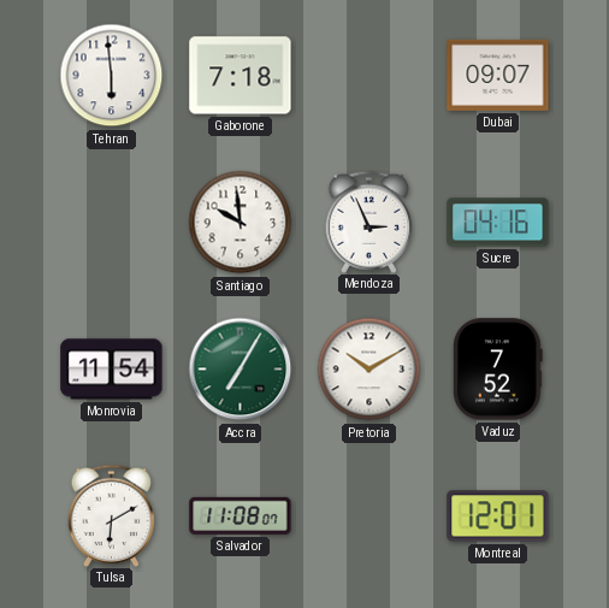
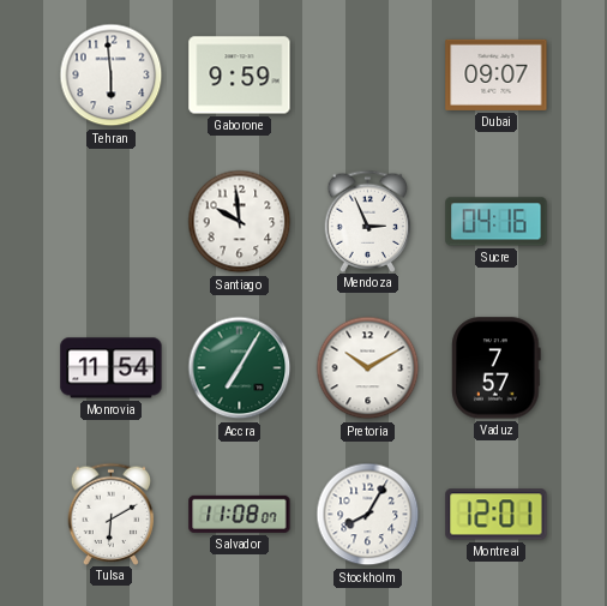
Gaborone: 7:18 -> 9:59 (240, 76)
Vaduz: 7:52 -> 7:57 (497, 368)
Stockholm: none -> 8:05 (368, 515)
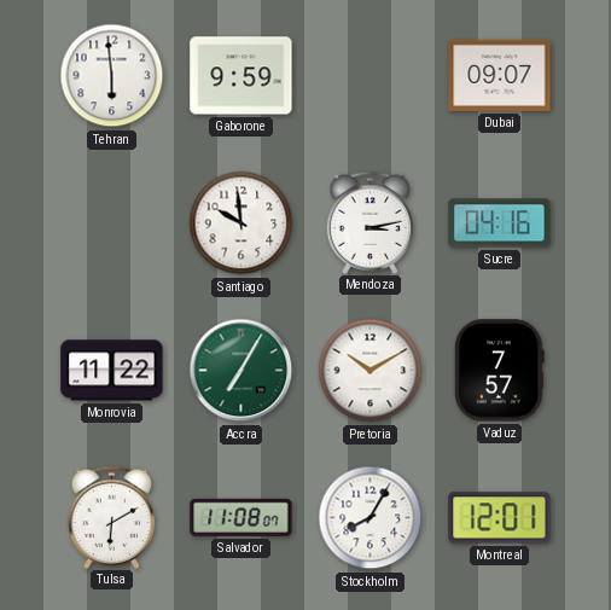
Mendoza: 2:56 -> 3:13 (371, 222)
Monrovia: 11:54 -> 11:22 (112, 371)
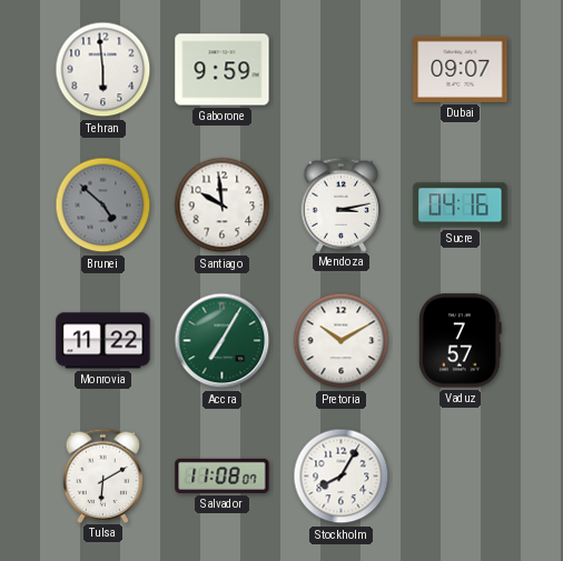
Brunei: none -> 4:52 (103, 206)
Montreal: 12:01 -> none (500, 518)
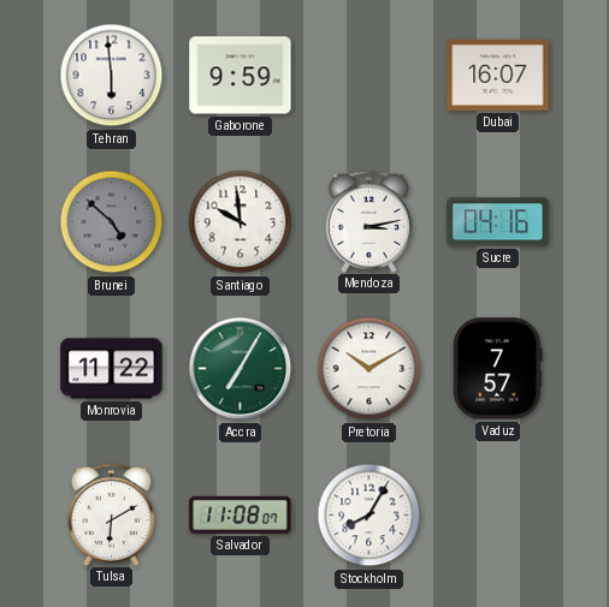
Dubai: 09:07 -> 16:07 (498, 75)
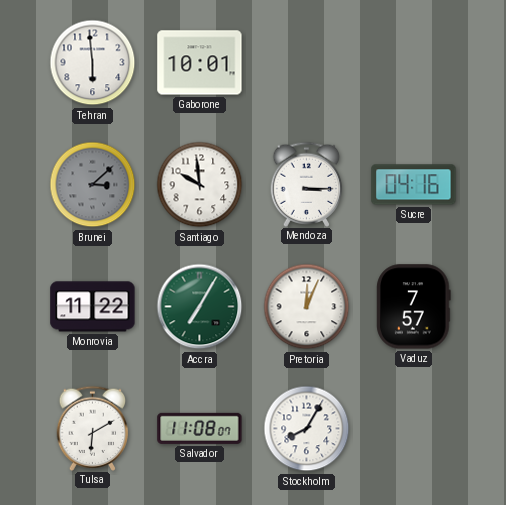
Gaborone: 9:59 -> 10:01 (200, 63)
Dubai: 16:07 -> none (498, 75)
Brunei: 4:52 -> 3:08 (93, 185)
Mendoza: 3:13 -> 3:15 (307, 184)
Pretoria: 10:10 -> 12:04 (307, 307)
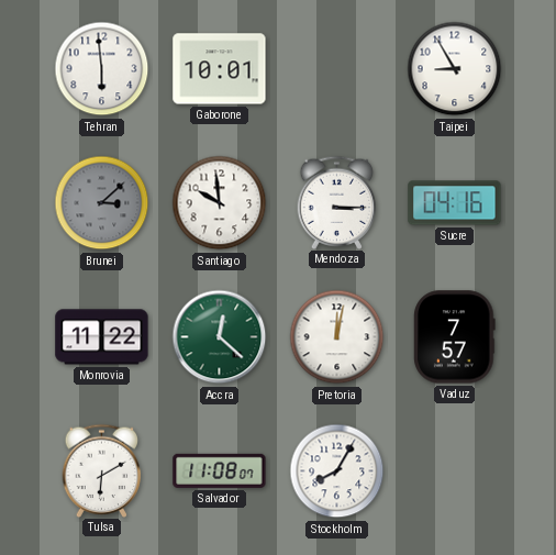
Taipei: none -> 8:55 (455, 69)
Accra: 7:05 -> 12:22 (220, 337)
Pretoria: 12:04 -> 12:02 (337, 337)
